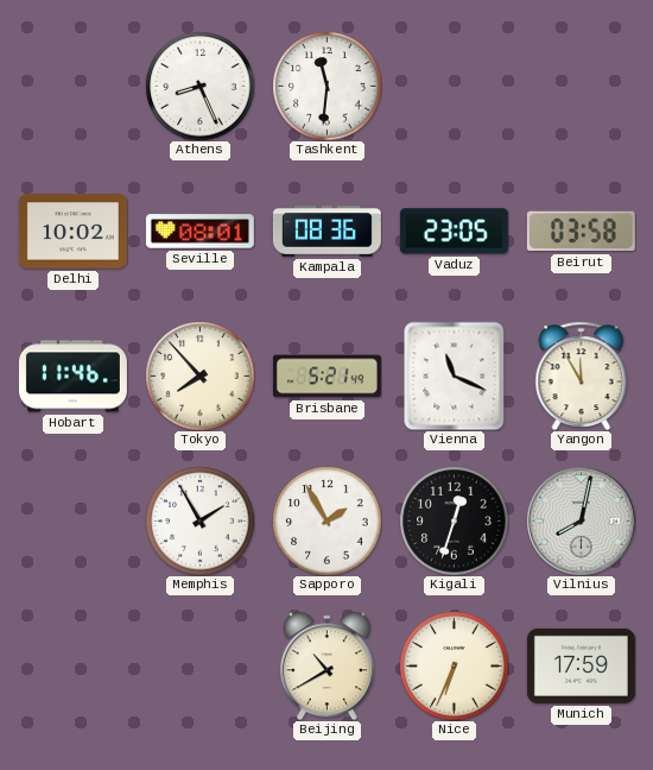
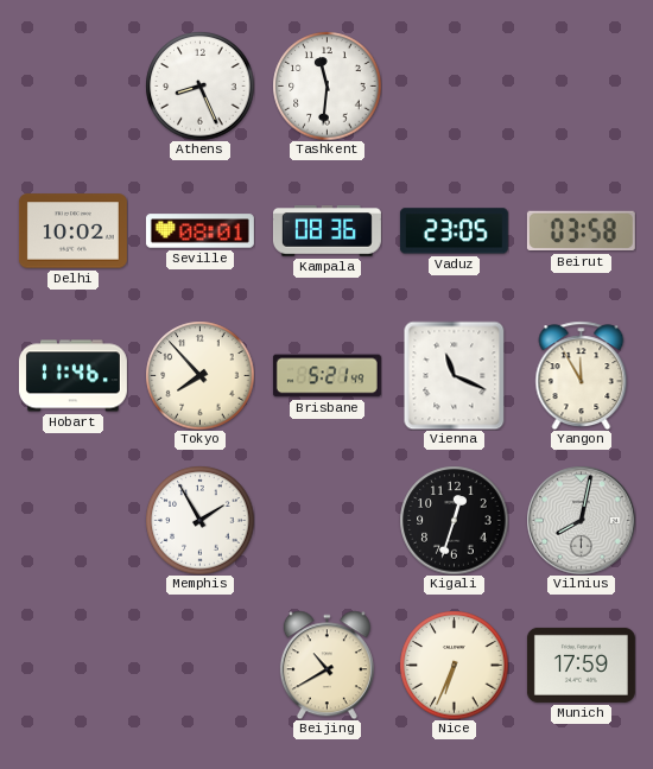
Sapporo: 1:55 -> none (326, 520)
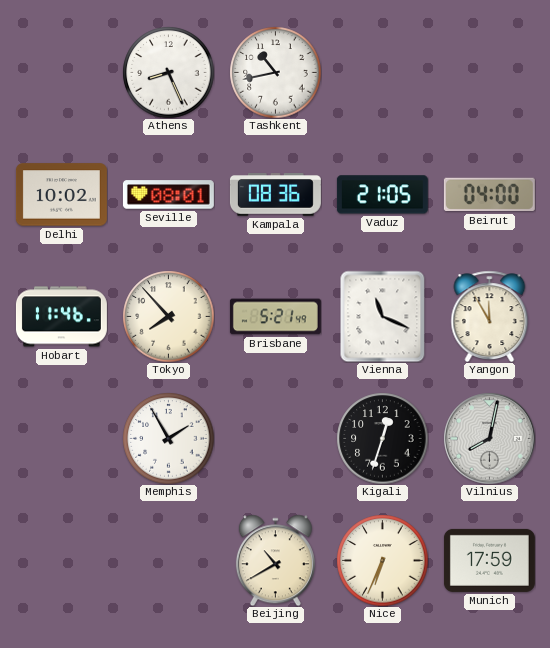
Tashkent: 11:31 -> 10:43 (275, 72)
Vaduz: 23:05 -> 21:05 (382, 195)
Beirut: 03:58 -> 04:00 (489, 195)
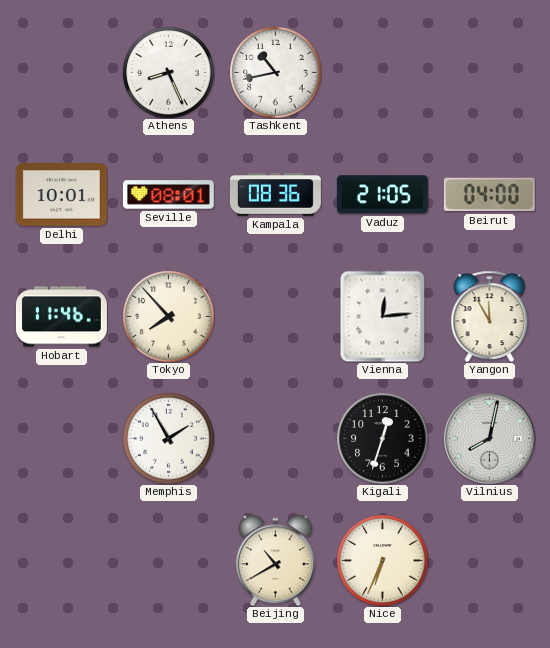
Delhi: 10:02 -> 10:01 (61, 195)
Brisbane: 5:21 -> none (275, 317)
Vienna: 11:19 -> 12:14 (383, 316)
Munich: 17:59 -> none (489, 560)
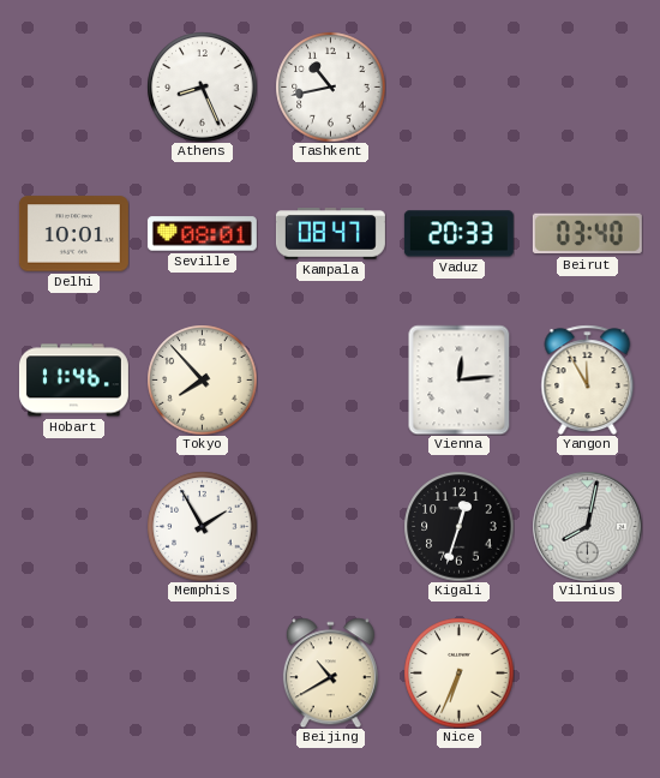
Kampala: 08:36 -> 08:47 (330, 234)
Vaduz: 21:05 -> 20:33 (458, 234)
Beirut: 04:00 -> 03:40 (587, 234)
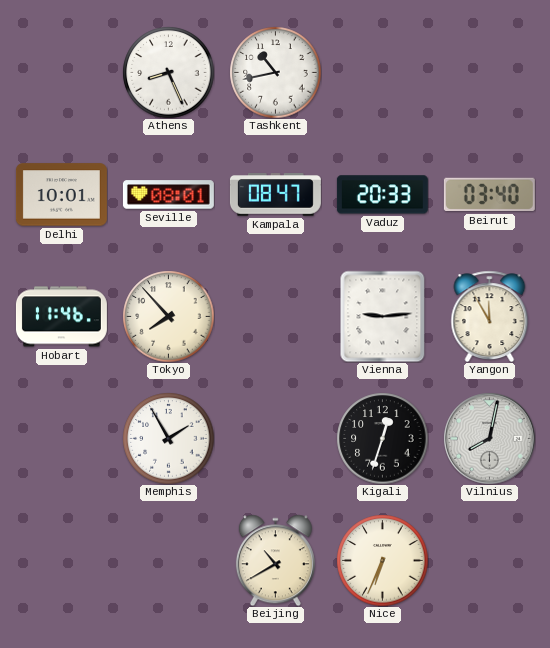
Vienna: 12:14 -> 9:14 (383, 316)
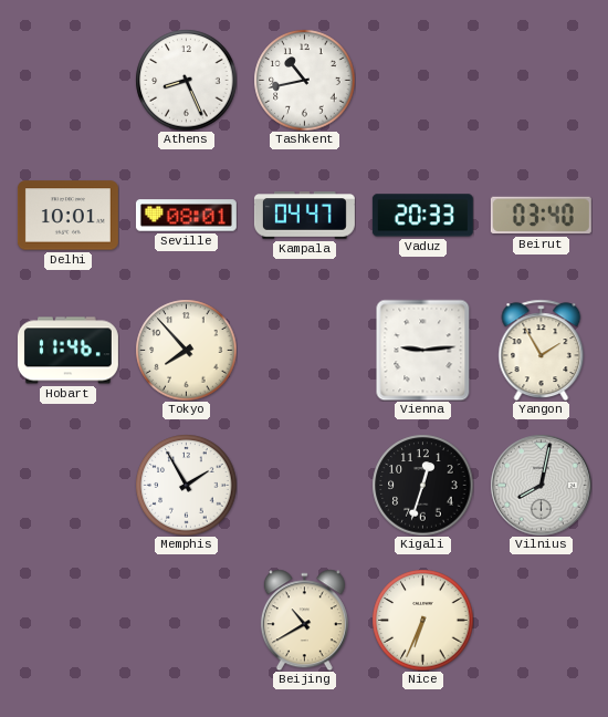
Kampala: 08:47 -> 04:47 (304, 216)
Yangon: 11:55 -> 1:55 (542, 350)
